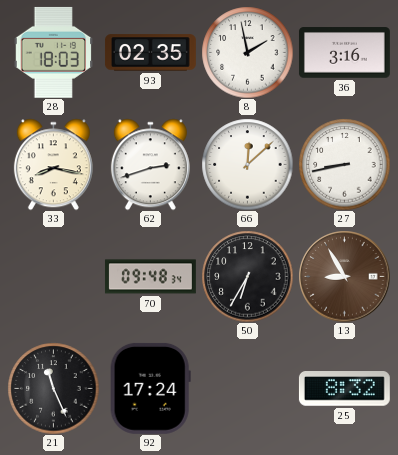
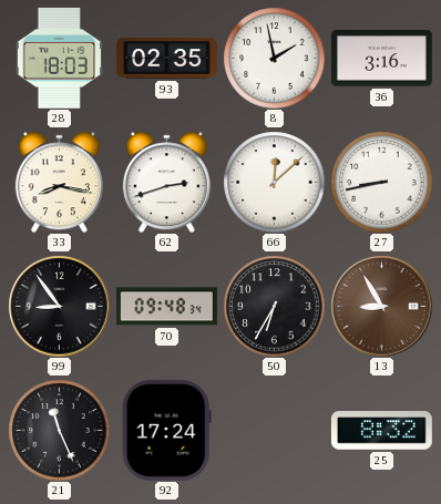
99: none -> 8:54 (59, 306)
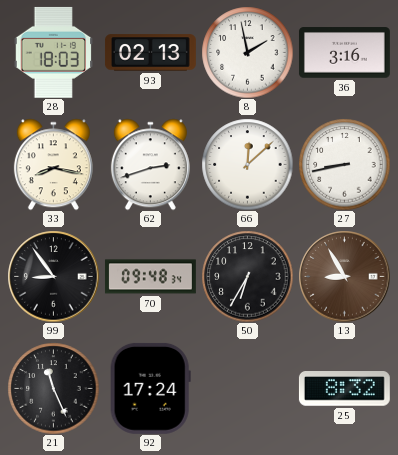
93: 02:35 -> 02:13 (150, 53)
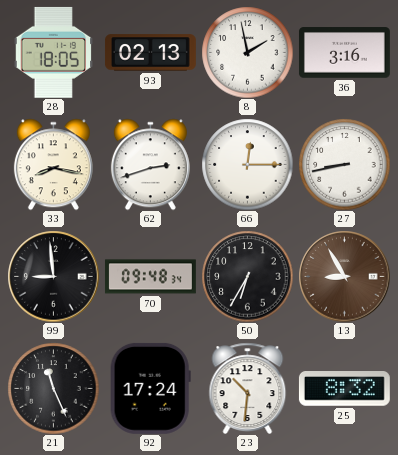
28: 18:03 -> 18:05 (54, 52)
66: 12:08 -> 12:15 (247, 164)
99: 8:54 -> 8:59 (53, 276)
23: none -> 10:31 (248, 388)
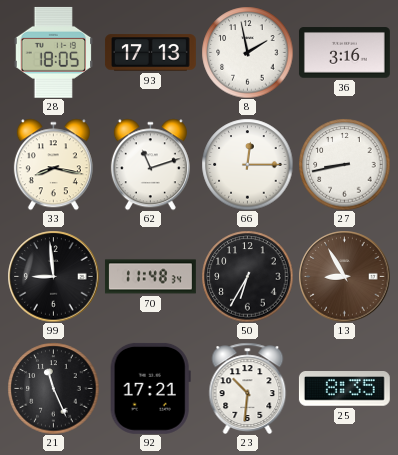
93: 02:13 -> 17:13 (150, 53)
62: 2:42 -> 11:12 (150, 164)
70: 09:48 -> 11:48 (150, 277)
92: 17:24 -> 17:21 (150, 388)
25: 8:32 -> 8:35 (344, 389)
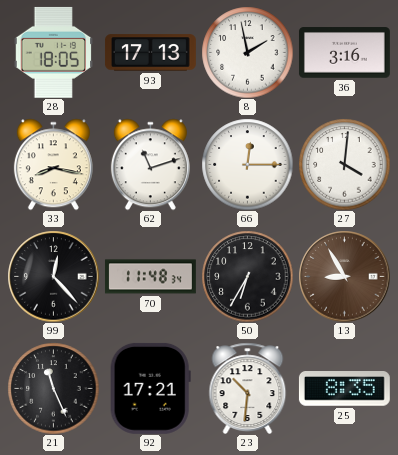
27: 8:43 -> 4:01 (344, 164)
99: 8:59 -> 12:23 (53, 276)
